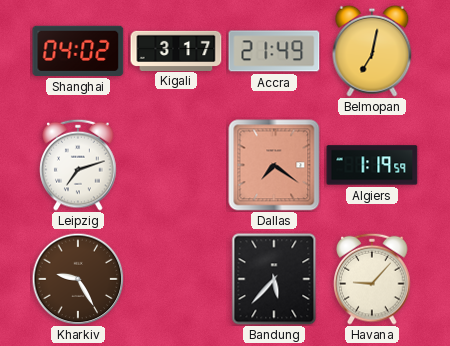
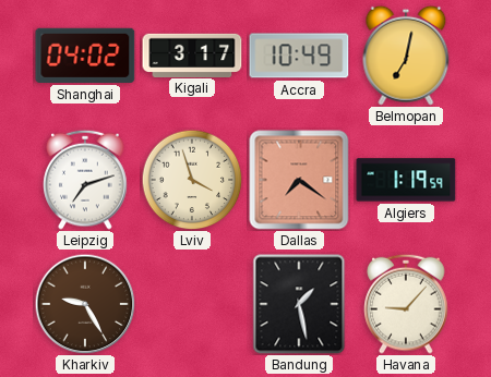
Accra: 21:49 -> 10:49 (299, 56)
Lviv: none -> 3:57 (192, 180)
Bandung: 5:37 -> 1:28 (299, 304)
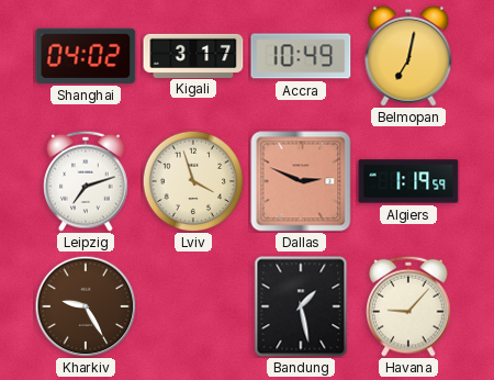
Dallas: 7:21 -> 2:49 (301, 181)
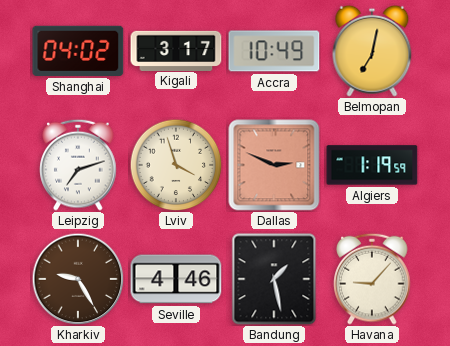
Seville: none -> 4:46 (176, 279)
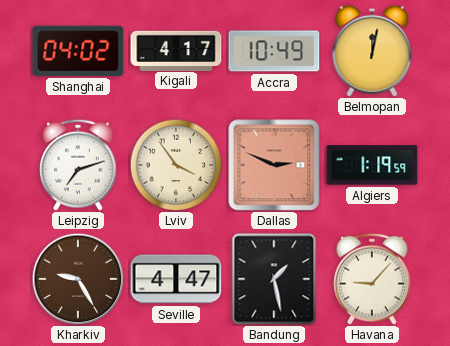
Kigali: 3:17 -> 4:17 (176, 50)
Belmopan: 7:02 -> 12:02 (372, 51)
Lviv: 3:57 -> 3:54 (176, 165)
Seville: 4:46 -> 4:47 (176, 279)
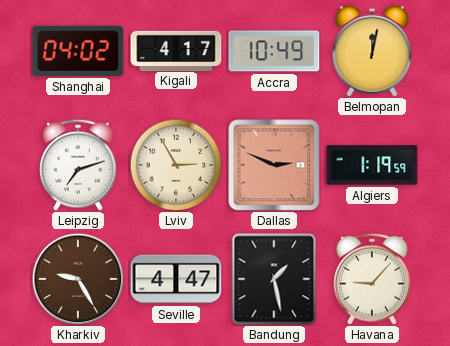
Lviv: 3:54 -> 2:55 (176, 165)
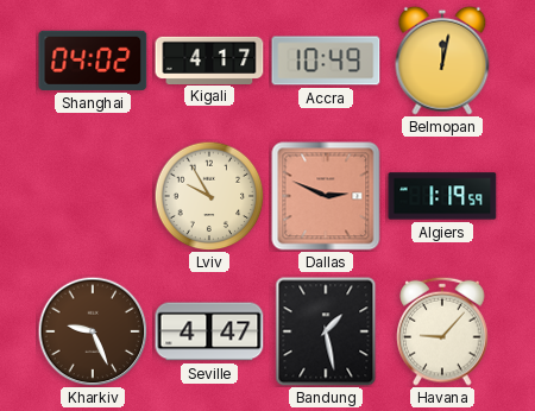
Leipzig: 7:12 -> none (78, 165)
Lviv: 2:55 -> 9:55 (209, 196)
Kharkiv: 9:25 -> 9:26 (93, 331)
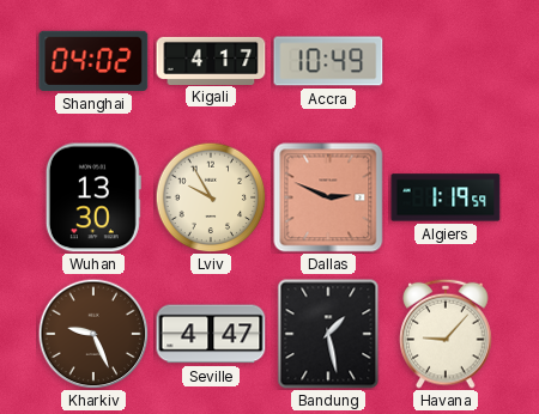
Belmopan: 12:02 -> none (442, 61)
Wuhan: none -> 13:30 (93, 197)
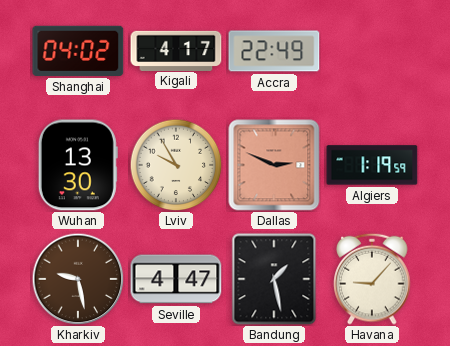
Accra: 10:49 -> 22:49 (274, 51)
Kharkiv: 9:26 -> 9:28 (78, 279)
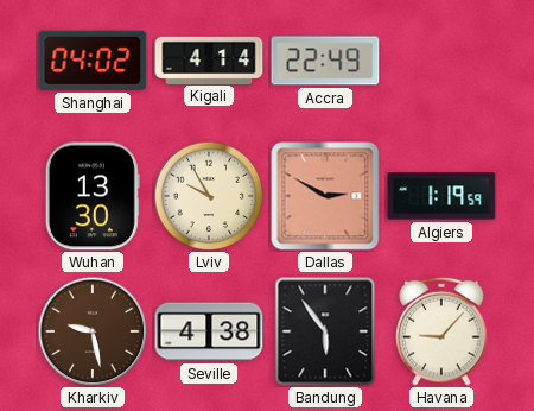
Kigali: 4:17 -> 4:14 (209, 59)
Dallas: 2:49 -> 2:50 (325, 196)
Seville: 4:47 -> 4:38 (209, 331)
Bandung: 1:28 -> 5:54 (325, 331)
